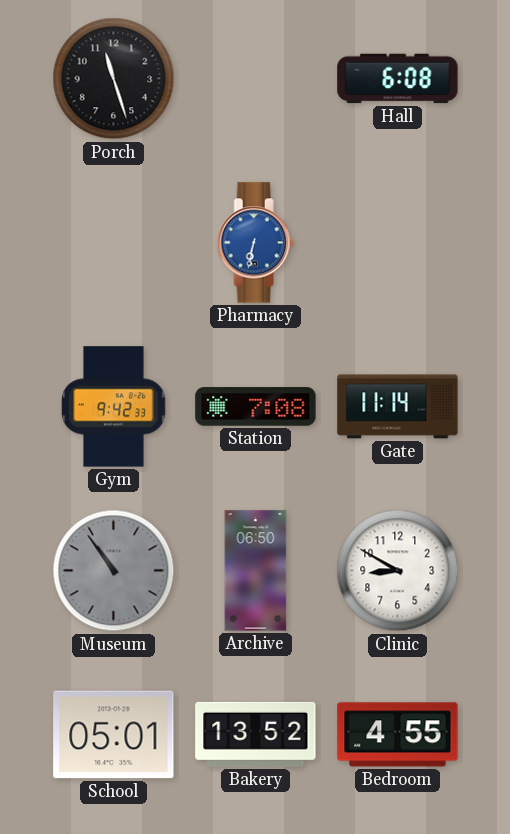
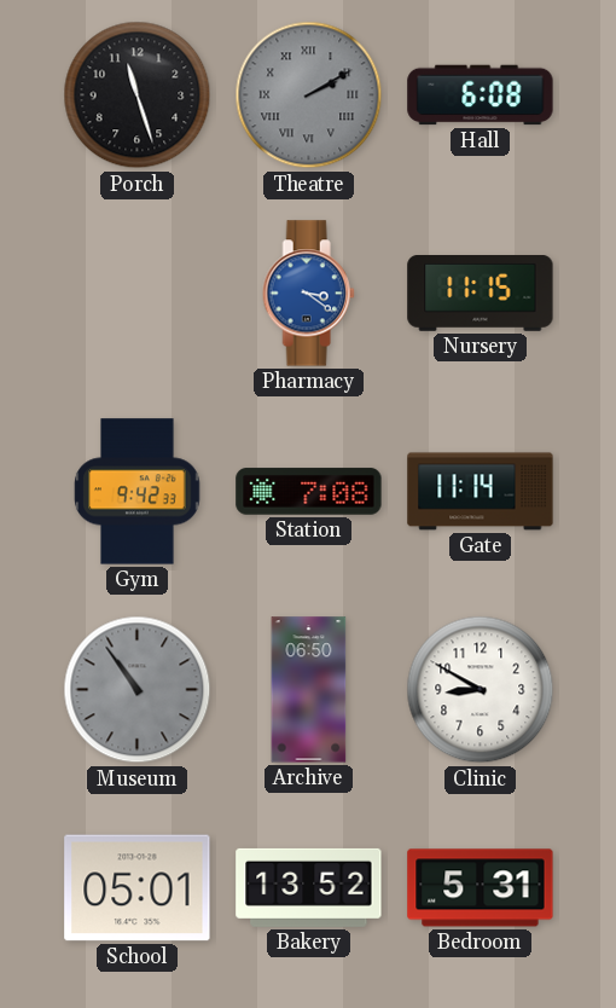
Theatre: none -> 2:10 (309, 95)
Pharmacy: 6:32 -> 3:21 (308, 294)
Nursery: none -> 11:15 (481, 294)
Bedroom: 4:55 -> 5:31 (481, 888)
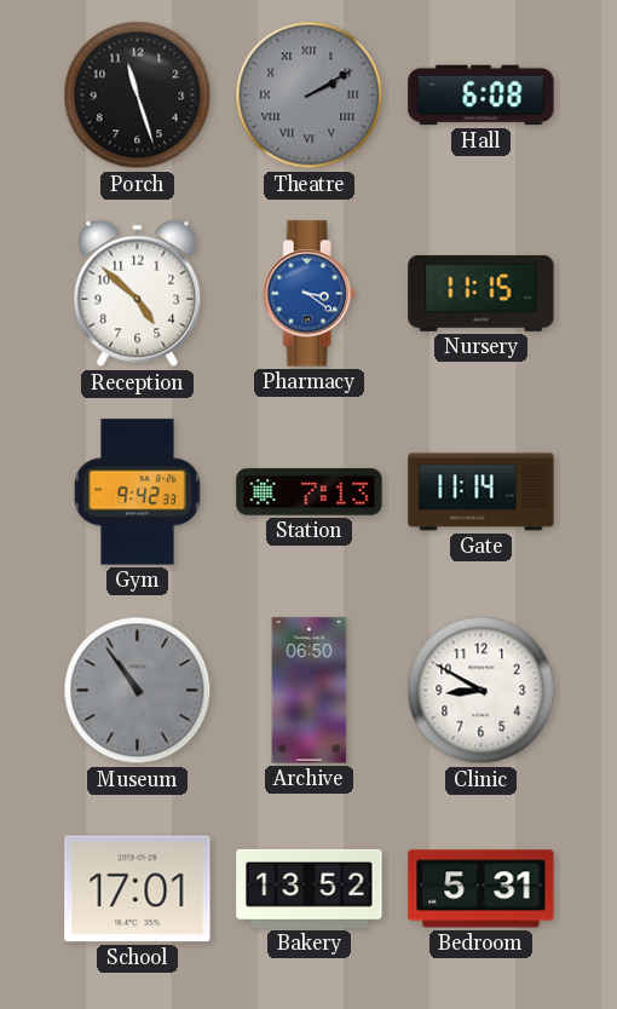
Reception: none -> 4:52 (138, 294)
Station: 7:08 -> 7:13 (310, 492)
School: 05:01 -> 17:01 (138, 889)
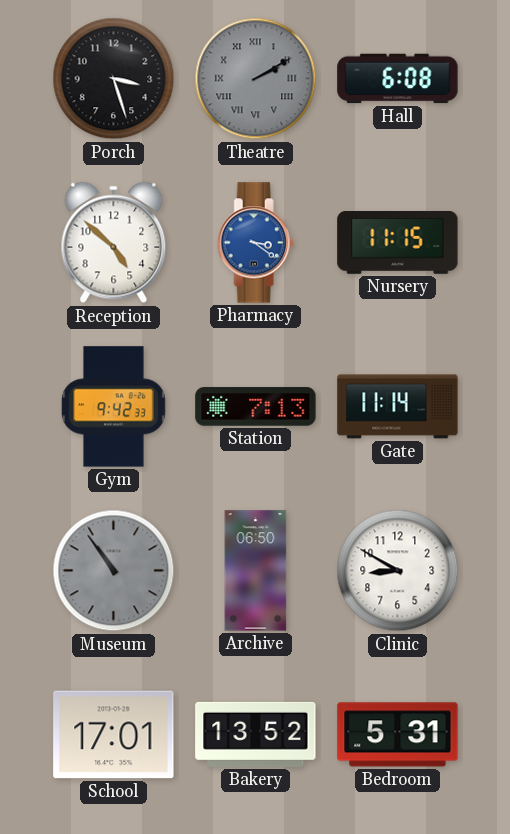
Porch: 11:27 -> 3:27 (114, 79)
